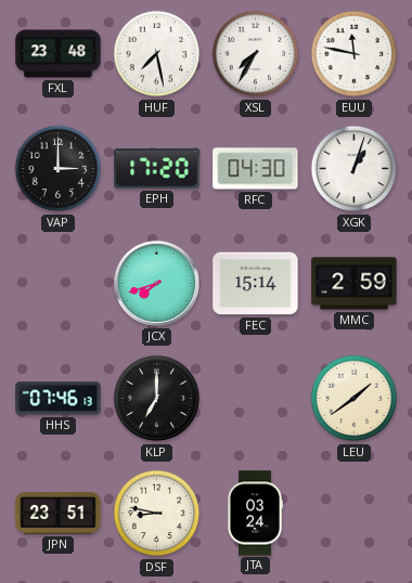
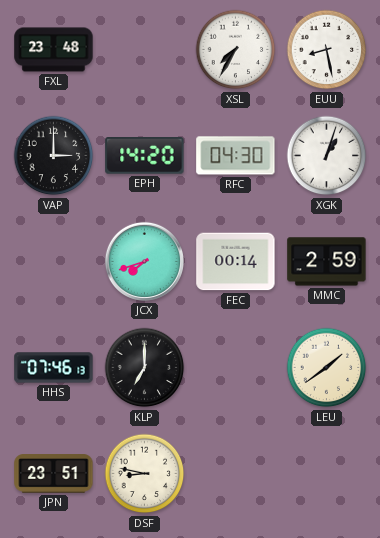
HUF: 7:28 -> none (157, 54)
EUU: 11:47 -> 8:28 (327, 50)
EPH: 17:20 -> 14:20 (145, 156)
FEC: 15:14 -> 00:14 (236, 262)
JTA: 03:24 -> none (254, 514)
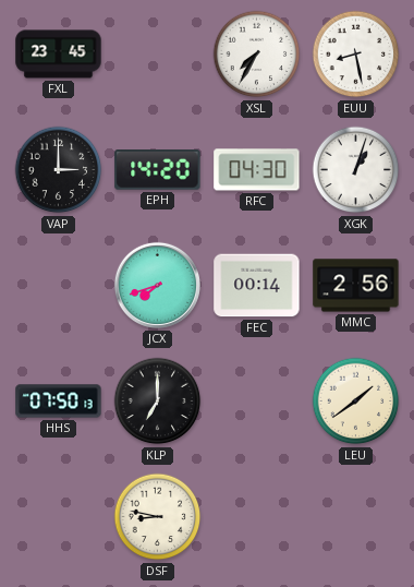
FXL: 23:48 -> 23:45 (59, 55)
MMC: 2:59 -> 2:56 (356, 286)
HHS: 07:46 -> 07:50 (59, 402)
JPN: 23:51 -> none (54, 474)
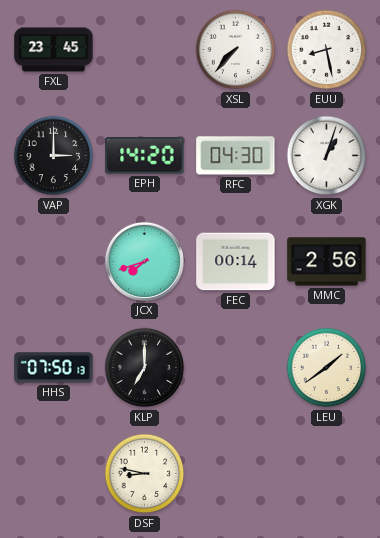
XSL: 7:35 -> 7:37 (236, 50)
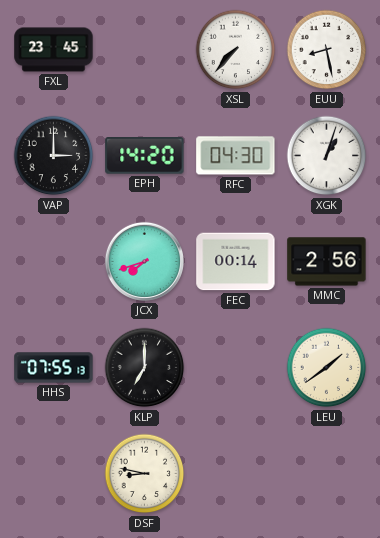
HHS: 07:50 -> 07:55 (54, 368)
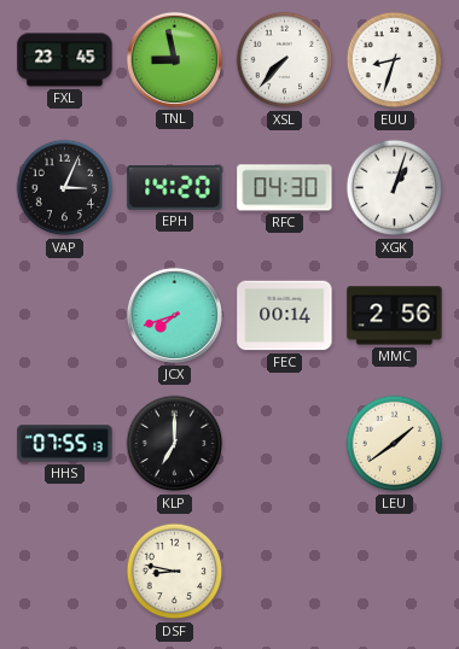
TNL: none -> 8:58 (174, 59)
EUU: 8:28 -> 8:33 (395, 60)
VAP: 3:00 -> 3:04 (65, 188)
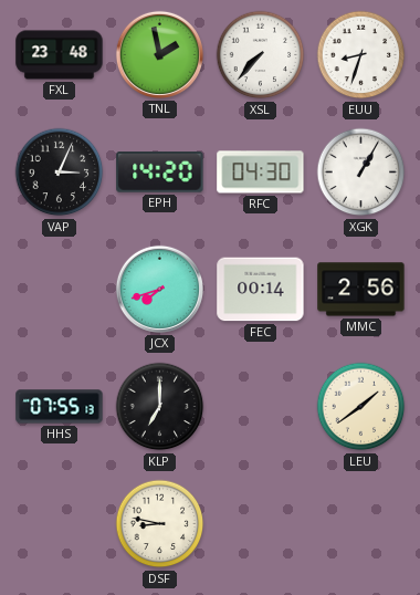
FXL: 23:45 -> 23:48 (60, 55)
TNL: 8:58 -> 1:58 (159, 54)
XGK: 1:03 -> 1:05 (361, 173)
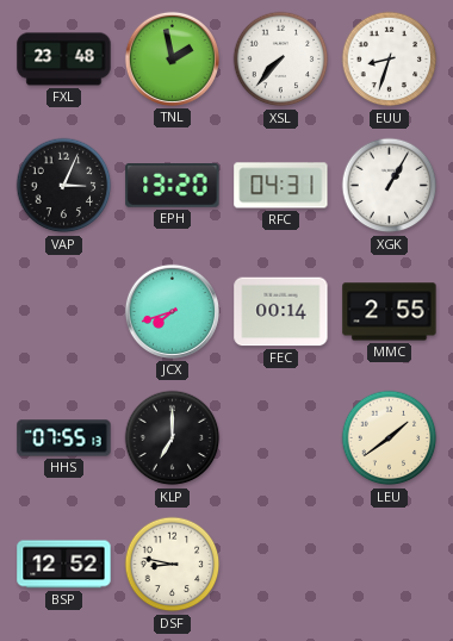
EPH: 14:20 -> 13:20 (173, 186)
RFC: 04:30 -> 04:31 (281, 186)
MMC: 2:56 -> 2:55 (390, 312)
BSP: none -> 12:52 (64, 565)
